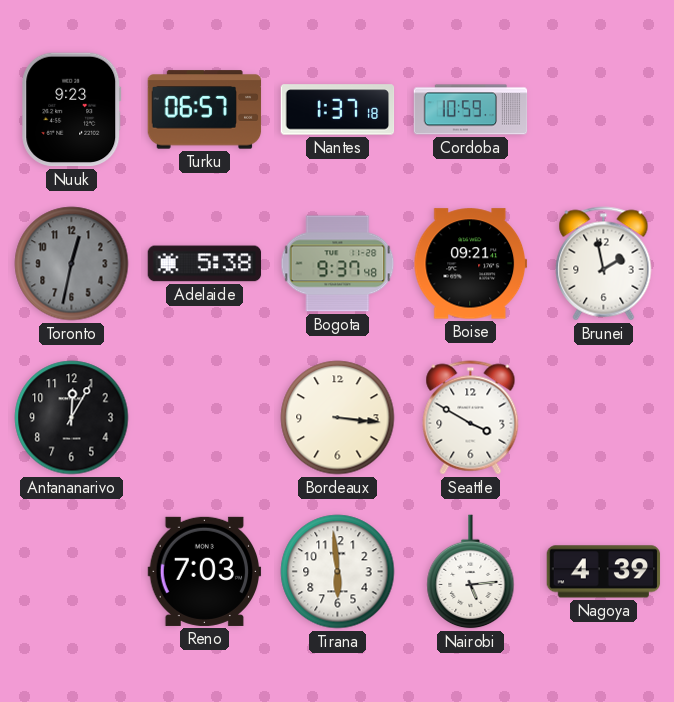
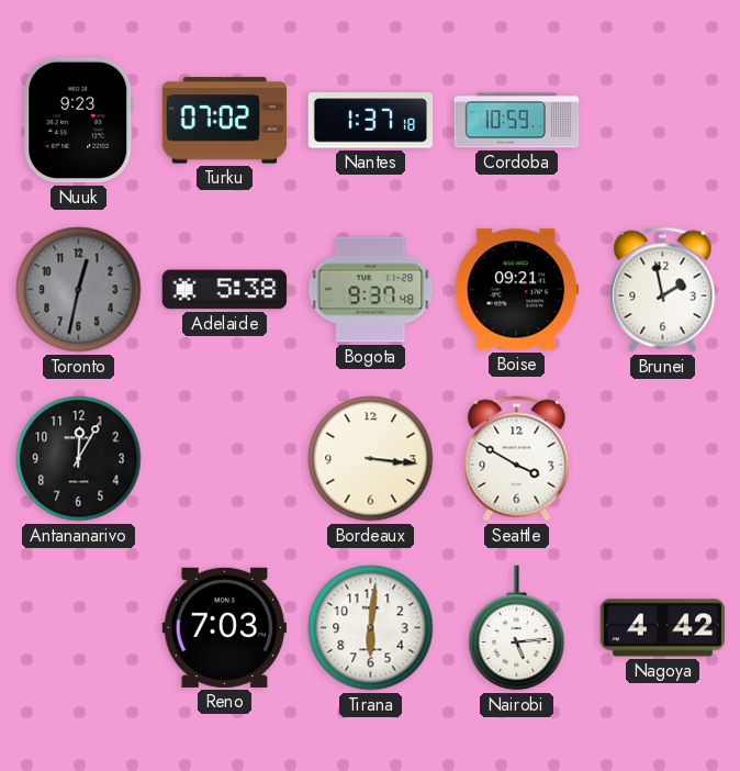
Turku: 06:57 -> 07:02 (225, 121)
Tirana: 5:59 -> 6:01 (371, 628)
Nagoya: 4:39 -> 4:42 (663, 628)
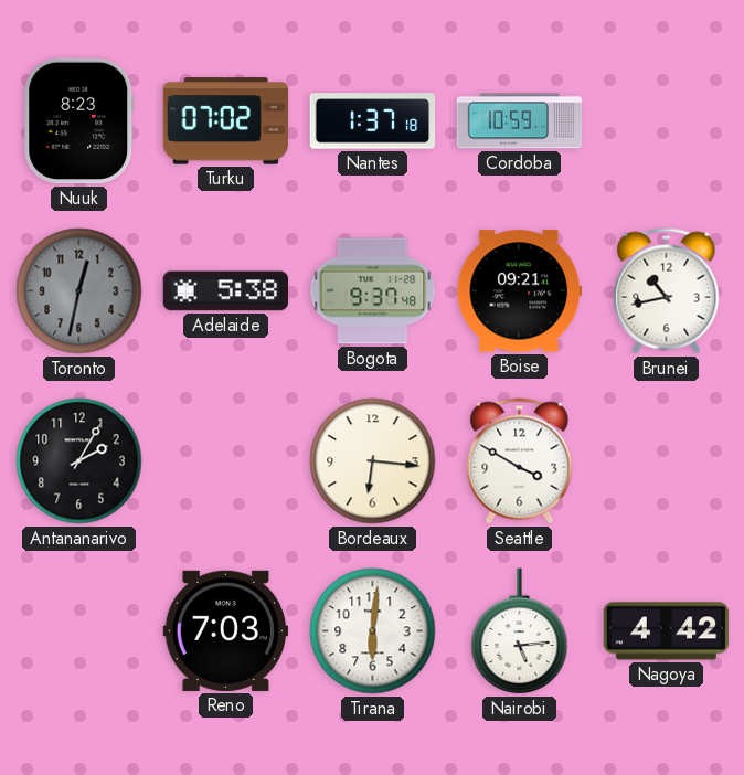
Nuuk: 9:23 -> 8:23 (79, 121)
Brunei: 1:58 -> 10:43 (667, 291)
Antananarivo: 12:05 -> 2:05 (79, 461)
Bordeaux: 3:16 -> 6:16 (373, 461)
